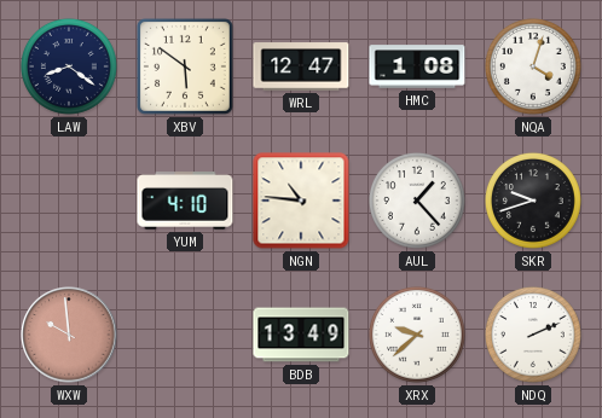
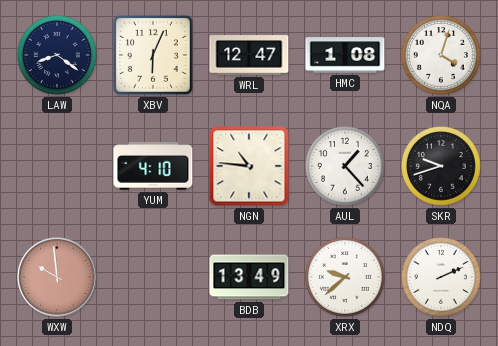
XBV: 5:51 -> 6:04 (153, 55)
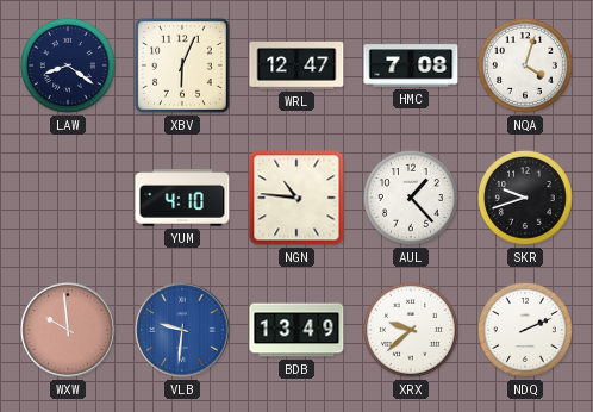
HMC: 1:08 -> 7:08 (411, 65)
VLB: none -> 9:31 (182, 330)
